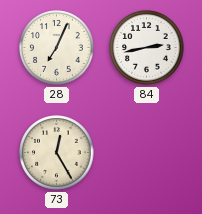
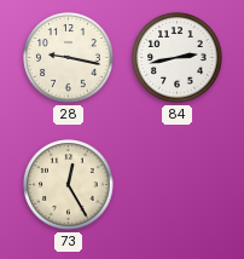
28: 7:04 -> 9:17 (69, 58)
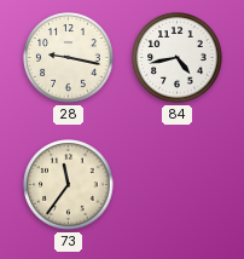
84: 2:43 -> 4:43 (178, 58)
73: 12:25 -> 11:36 (69, 185)
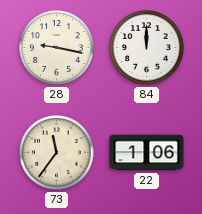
84: 4:43 -> 12:00 (147, 48)
22: none -> 1:06 (147, 153)
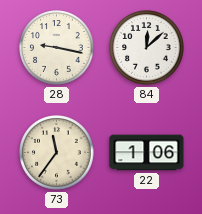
84: 12:00 -> 12:08 (147, 48)
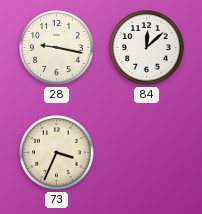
73: 11:36 -> 3:34 (57, 153)
22: 1:06 -> none (147, 153)
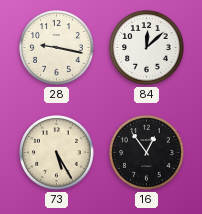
73: 3:34 -> 5:25 (57, 153)
16: none -> 12:54 (147, 153)
